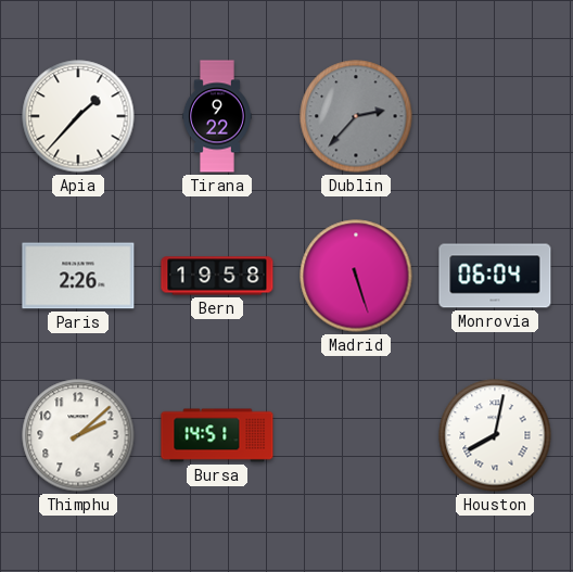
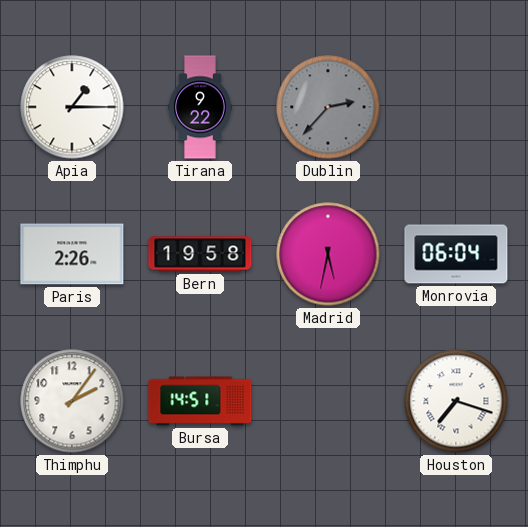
Apia: 1:37 -> 1:15 (72, 107)
Madrid: 5:27 -> 5:32 (328, 254)
Thimphu: 2:08 -> 2:06 (72, 401)
Houston: 8:02 -> 7:18 (456, 401)
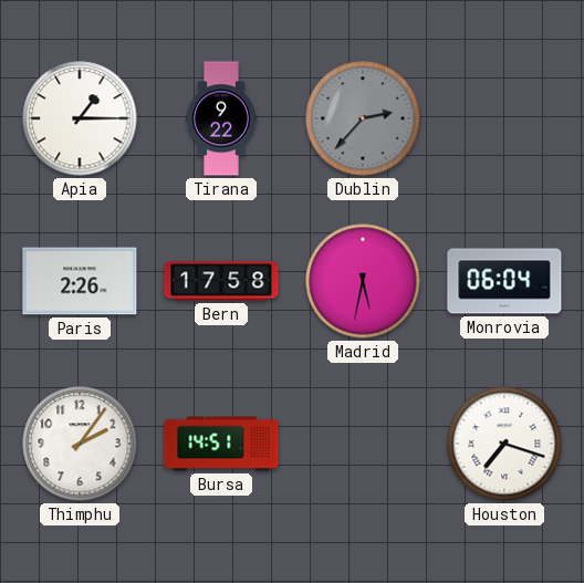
Bern: 19:58 -> 17:58 (221, 281)
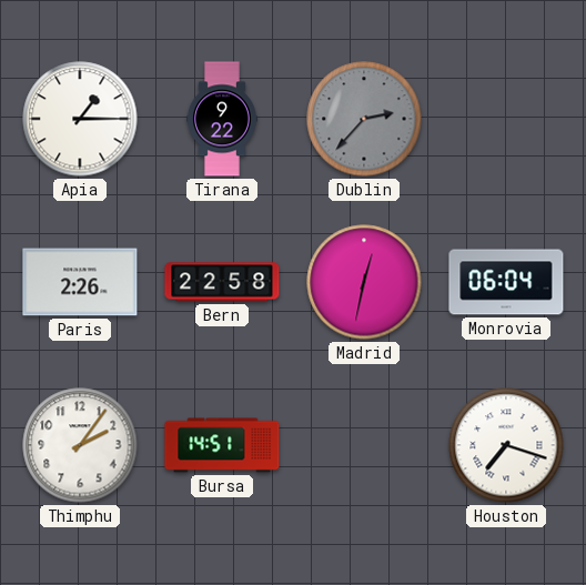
Bern: 17:58 -> 22:58 (222, 282)
Madrid: 5:32 -> 12:32 (364, 282)
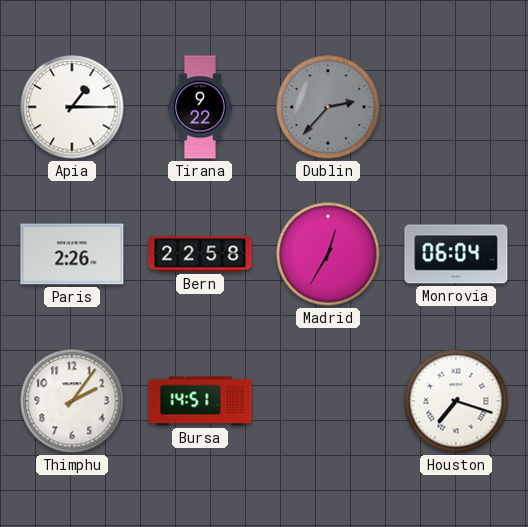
Madrid: 12:32 -> 12:35 (328, 254)
